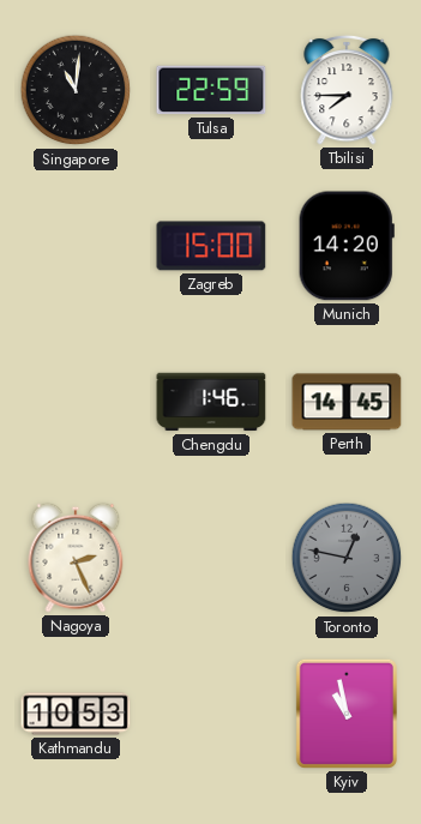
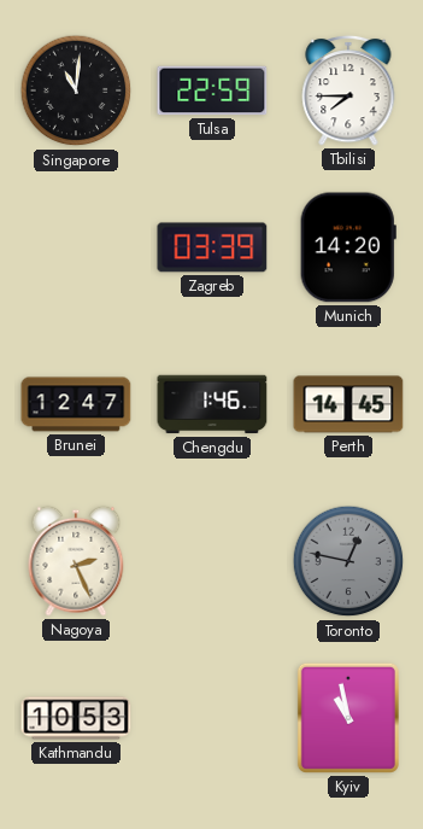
Zagreb: 15:00 -> 03:39 (212, 247)
Brunei: none -> 12:47 (76, 404)
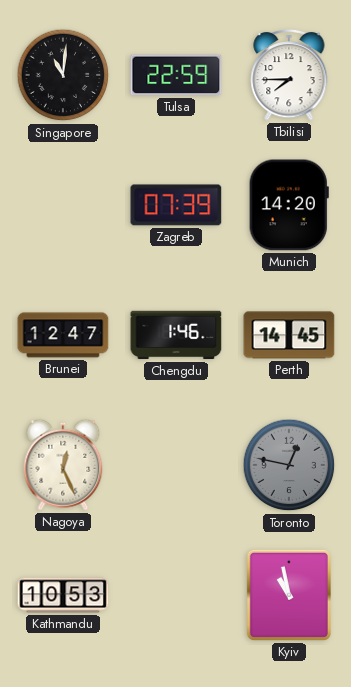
Zagreb: 03:39 -> 07:39 (176, 205)
Nagoya: 2:26 -> 12:26 (63, 465)
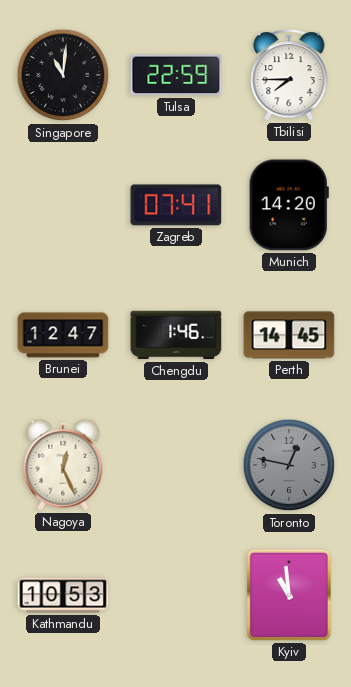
Zagreb: 07:39 -> 07:41 (176, 205)
Kyiv: 10:58 -> 10:59 (289, 595)
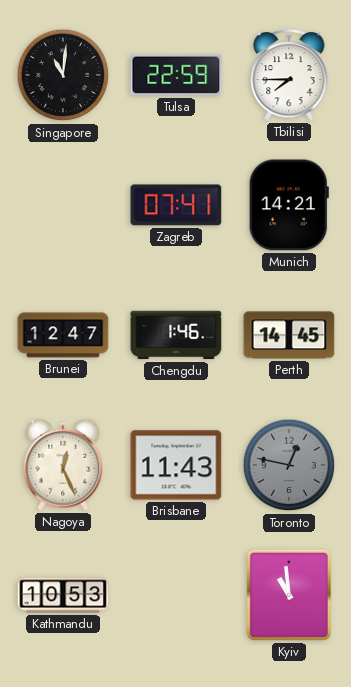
Munich: 14:20 -> 14:21 (289, 205)
Brisbane: none -> 11:43 (176, 465)
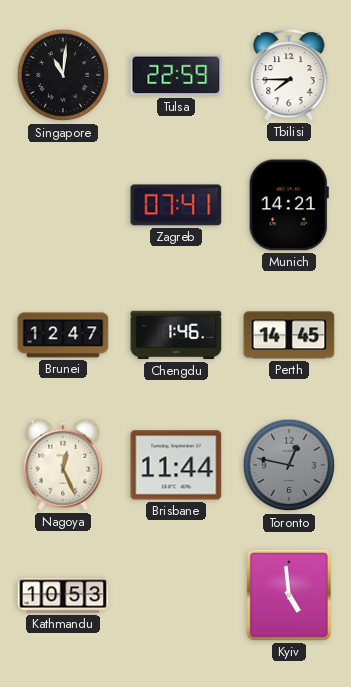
Brisbane: 11:43 -> 11:44 (176, 465)
Kyiv: 10:59 -> 4:59 (289, 595)
